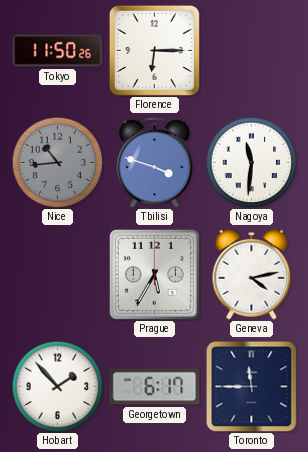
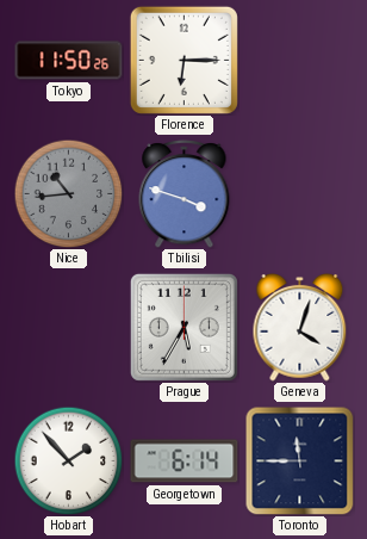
Nagoya: 11:31 -> none (251, 162)
Geneva: 4:13 -> 4:03 (300, 327)
Georgetown: 6:17 -> 6:14 (185, 461)
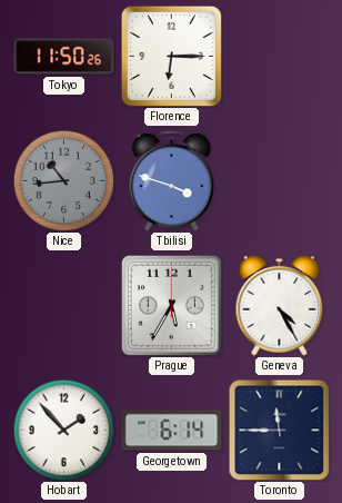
Geneva: 4:03 -> 4:25 (280, 305)
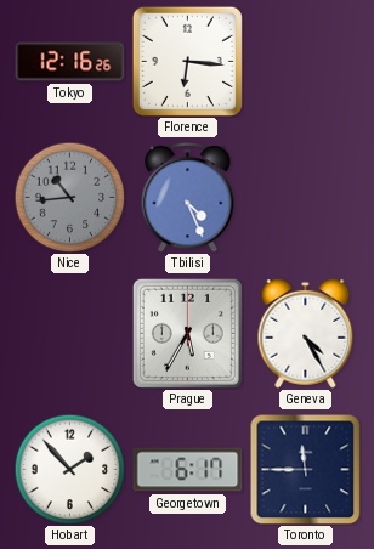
Tokyo: 11:50 -> 12:16 (70, 62)
Florence: 6:15 -> 6:16 (187, 61)
Tbilisi: 3:48 -> 4:26 (188, 198)
Georgetown: 6:14 -> 6:17 (188, 470)
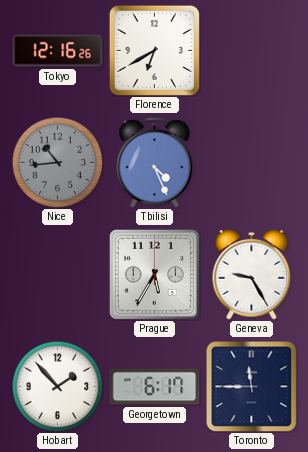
Florence: 6:16 -> 6:40 (154, 50)
Geneva: 4:25 -> 9:25 (252, 274)
